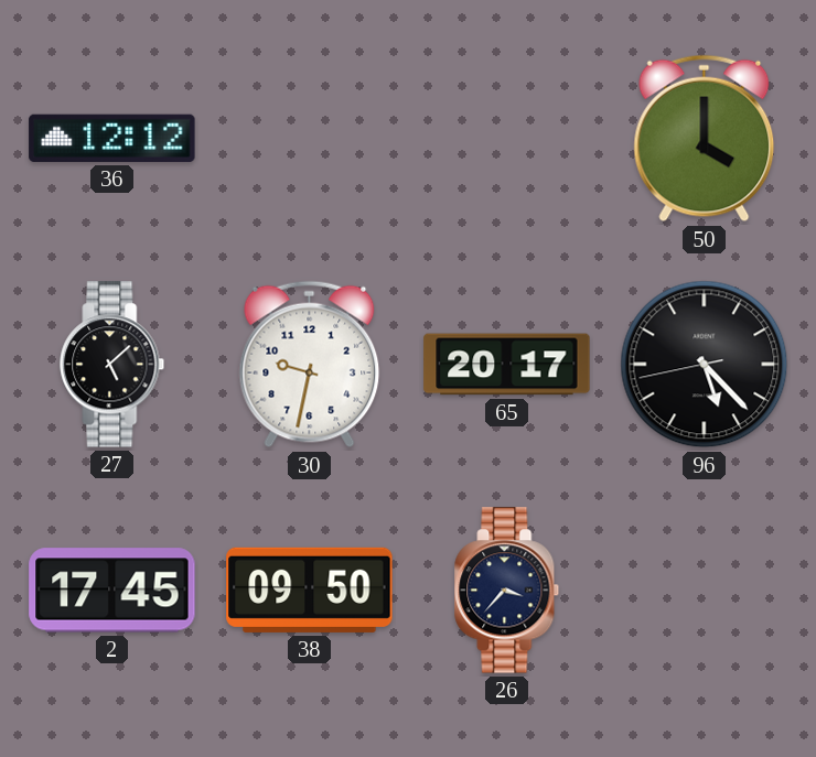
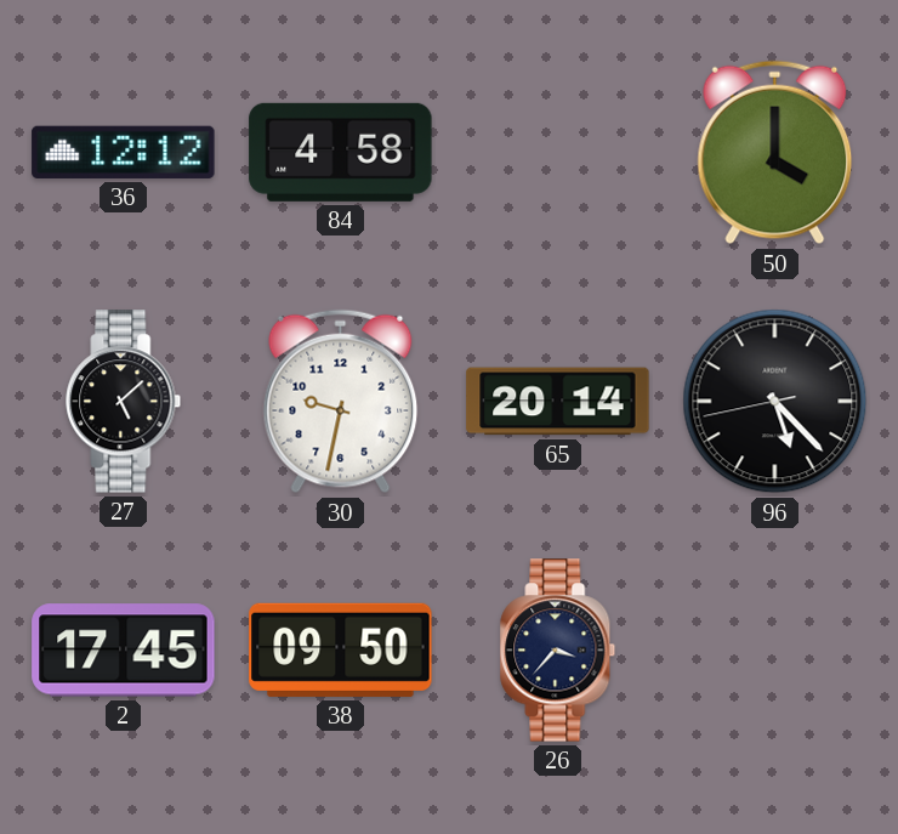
84: none -> 4:58 (341, 152)
65: 20:17 -> 20:14 (558, 402)
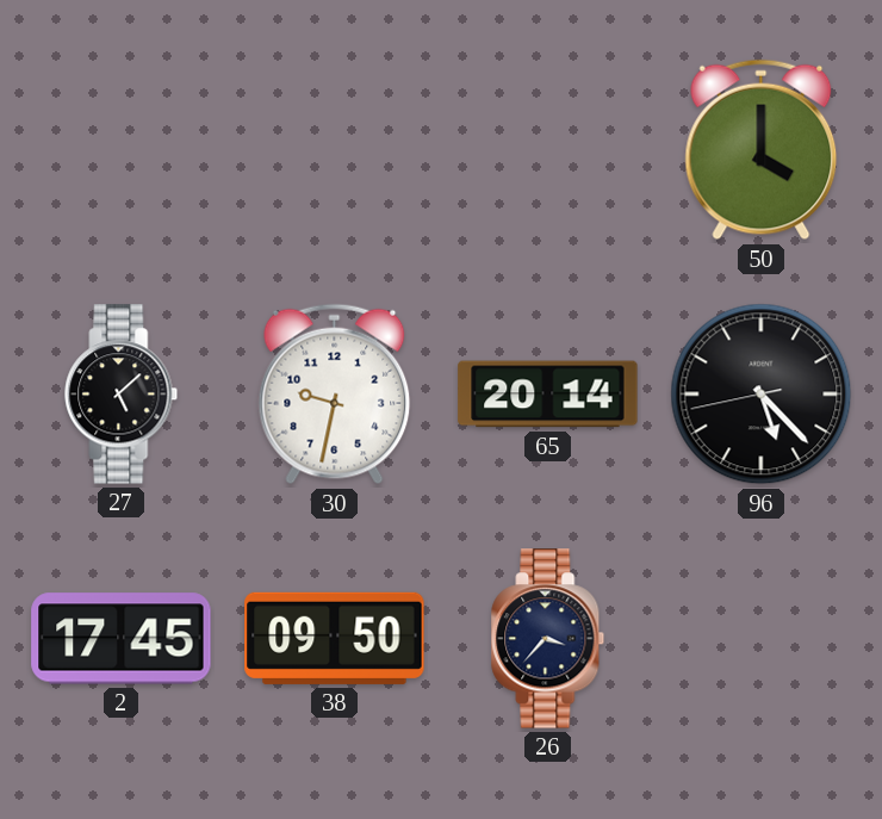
36: 12:12 -> none (124, 152)
84: 4:58 -> none (341, 152)
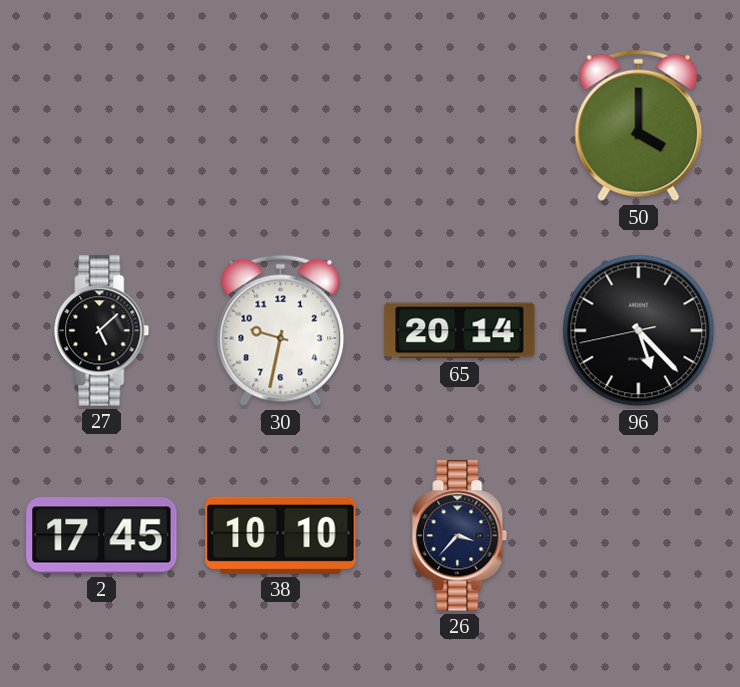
38: 09:50 -> 10:10 (281, 535)
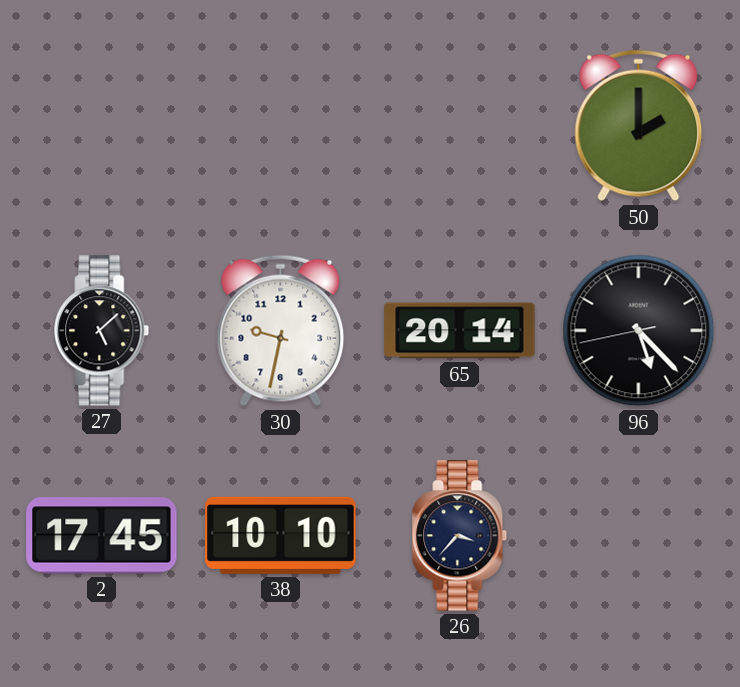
50: 4:00 -> 2:00 (639, 126)
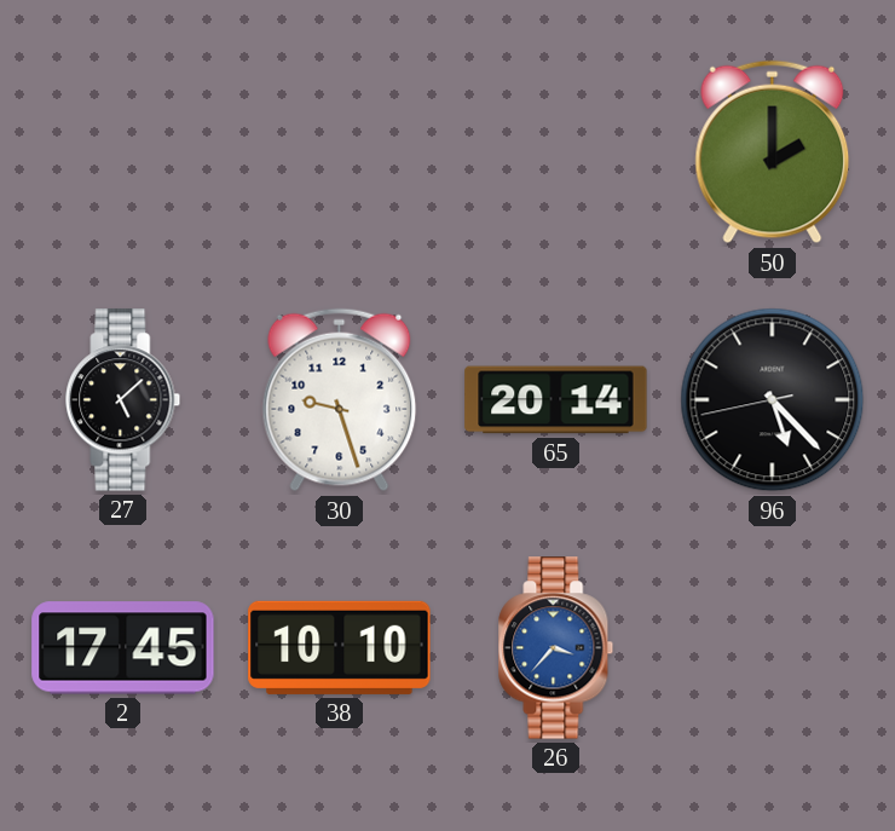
30: 9:32 -> 9:27 (340, 400)
26 dial: navy -> blue (556, 648)
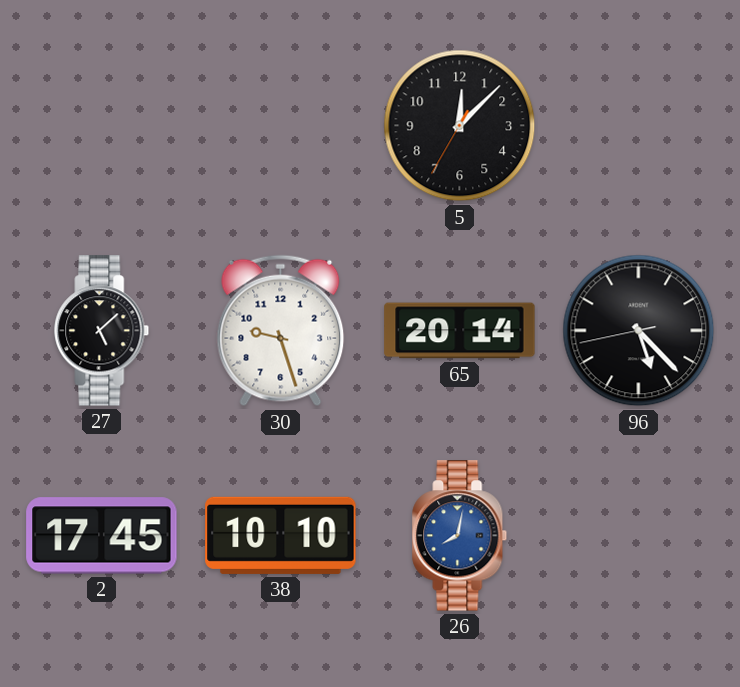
5: none -> 12:07 (460, 126)
50: 2:00 -> none (773, 152)
26: 3:37 -> 8:02 (460, 536)
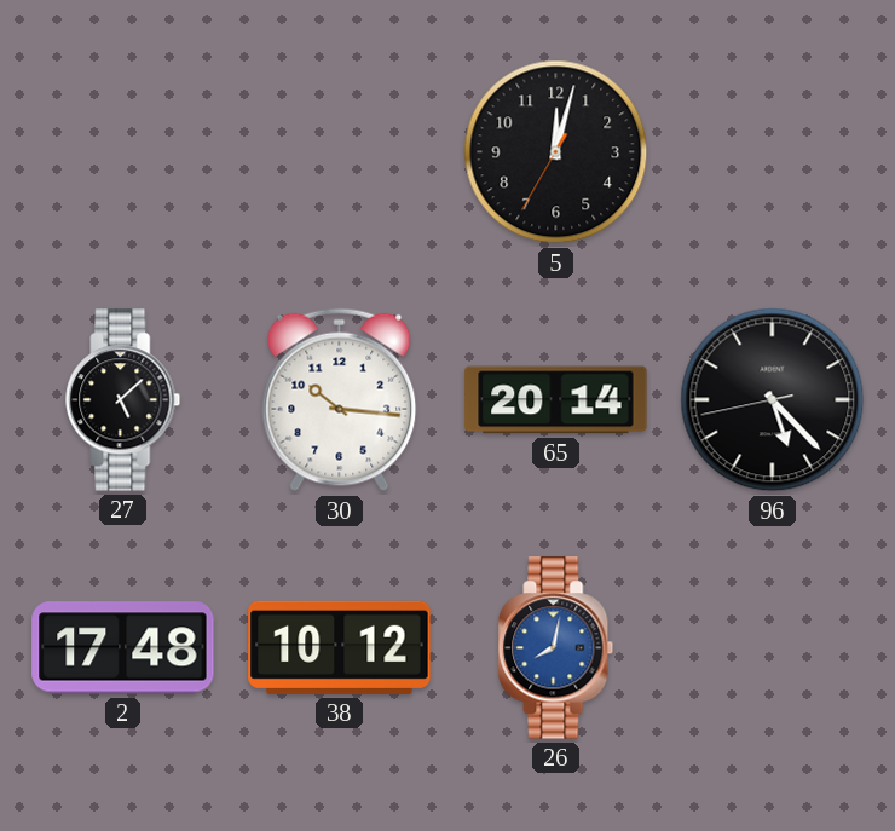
5: 12:07 -> 12:02 (556, 152)
30: 9:27 -> 10:16 (340, 400)
2: 17:45 -> 17:48 (123, 648)
38: 10:10 -> 10:12 (340, 647)
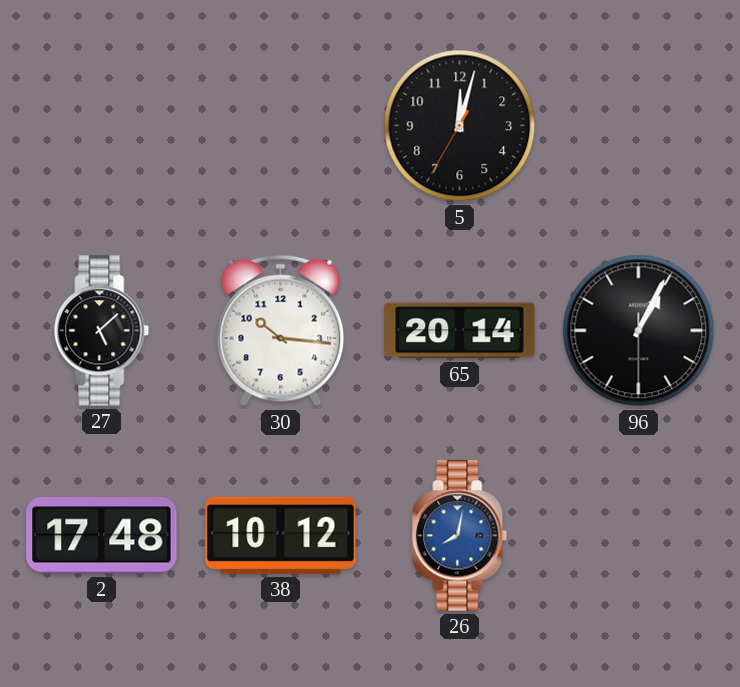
96: 5:22 -> 1:04 (639, 331)
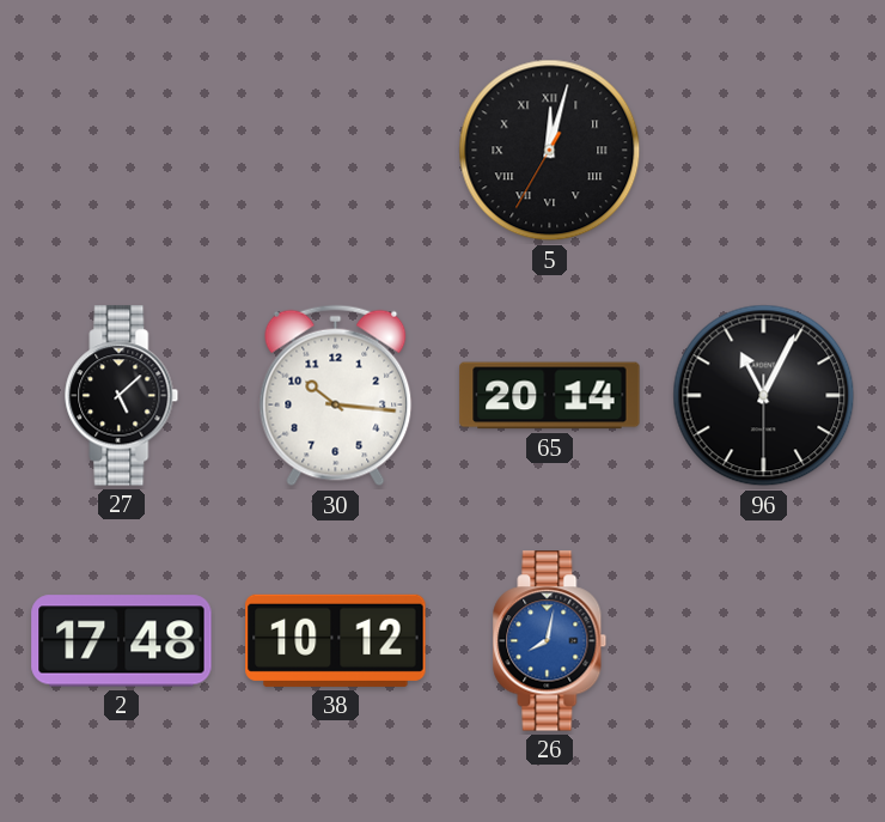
5 numerals: Arabic -> Roman (550, 151)
96: 1:04 -> 11:04 (764, 396)
